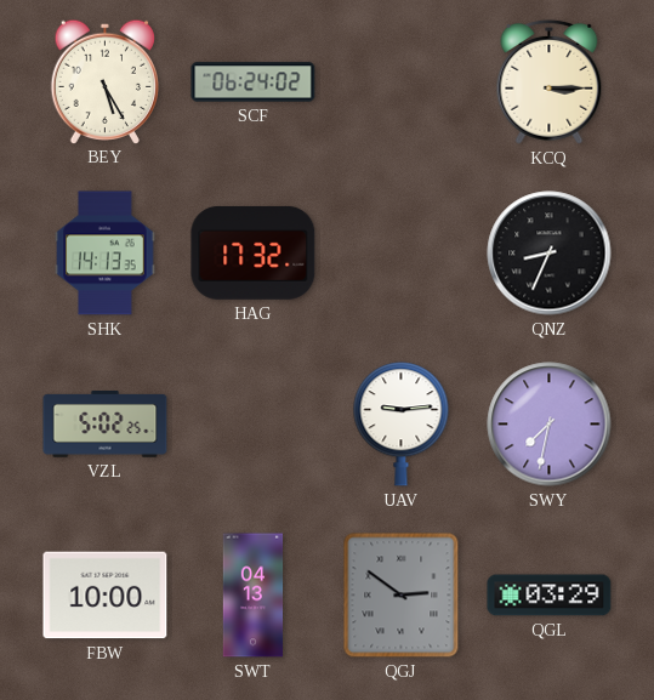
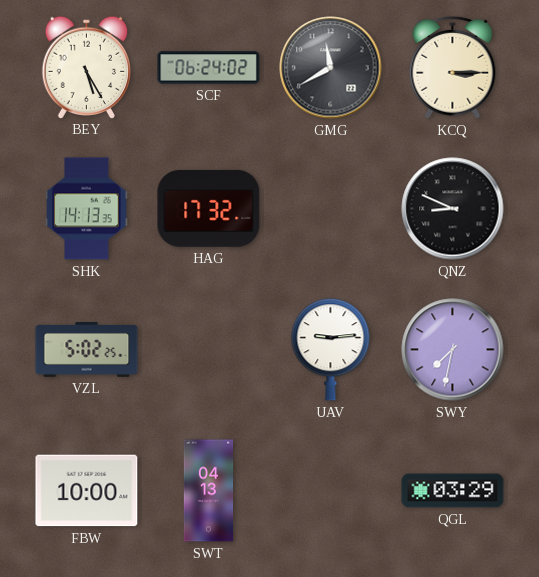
GMG: none -> 11:40 (331, 68)
QNZ: 8:34 -> 8:49 (453, 209)
QGJ: 2:51 -> none (402, 596)
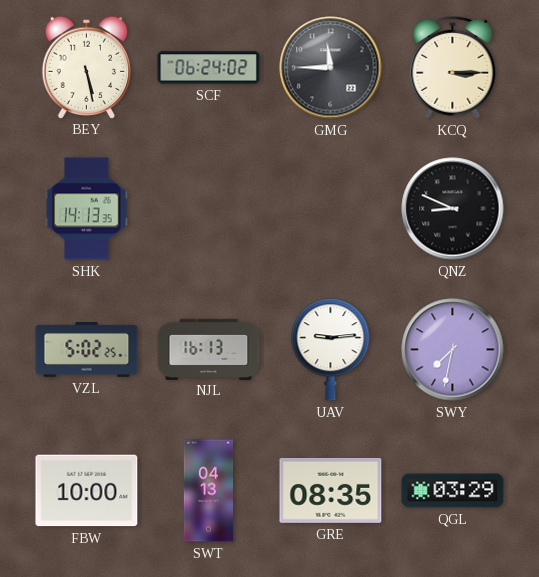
BEY: 5:25 -> 5:28 (86, 67)
GMG: 11:40 -> 11:45 (331, 68)
HAG: 17:32 -> none (209, 208)
NJL: none -> 16:13 (209, 349)
GRE: none -> 08:35 (331, 490)
